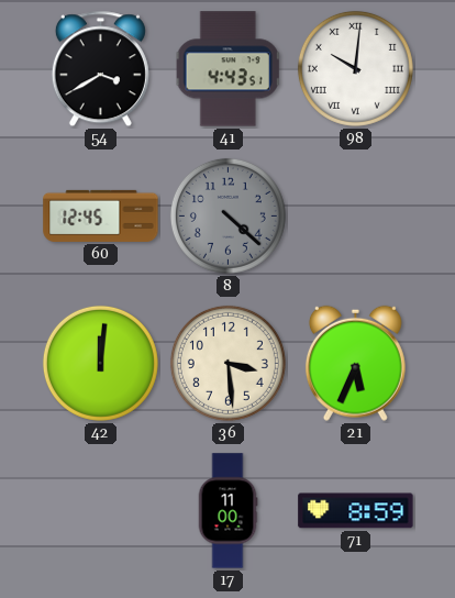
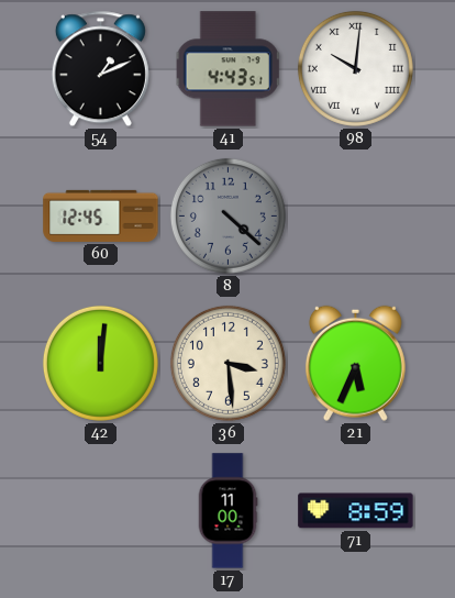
54: 3:40 -> 1:11 (100, 69)
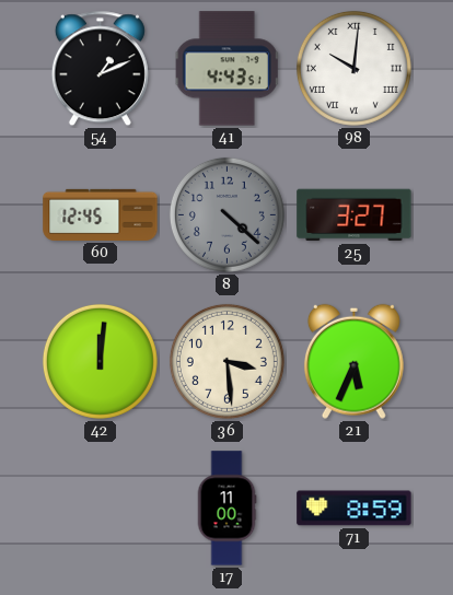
25: none -> 3:27 (355, 215)
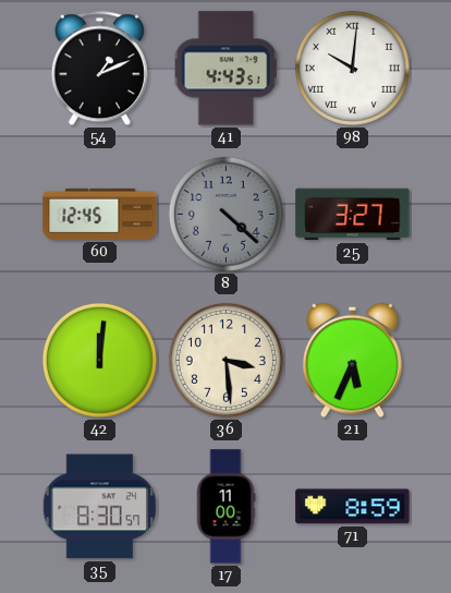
35: none -> 8:30 (99, 507)
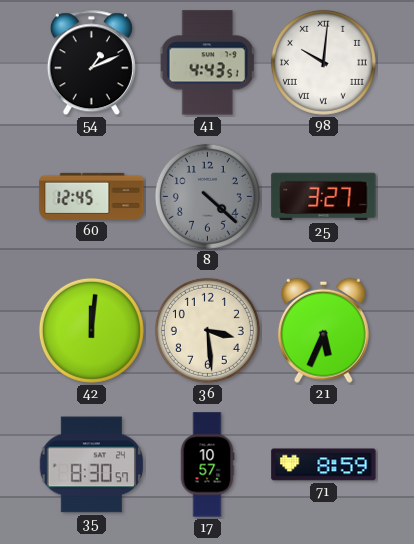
17: 11:00 -> 10:57 (207, 465)
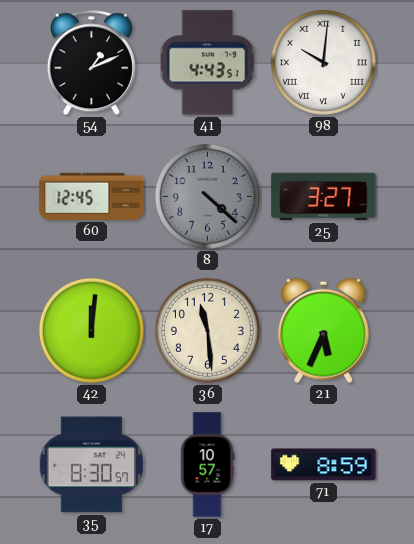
36: 3:29 -> 11:29 (207, 330)
